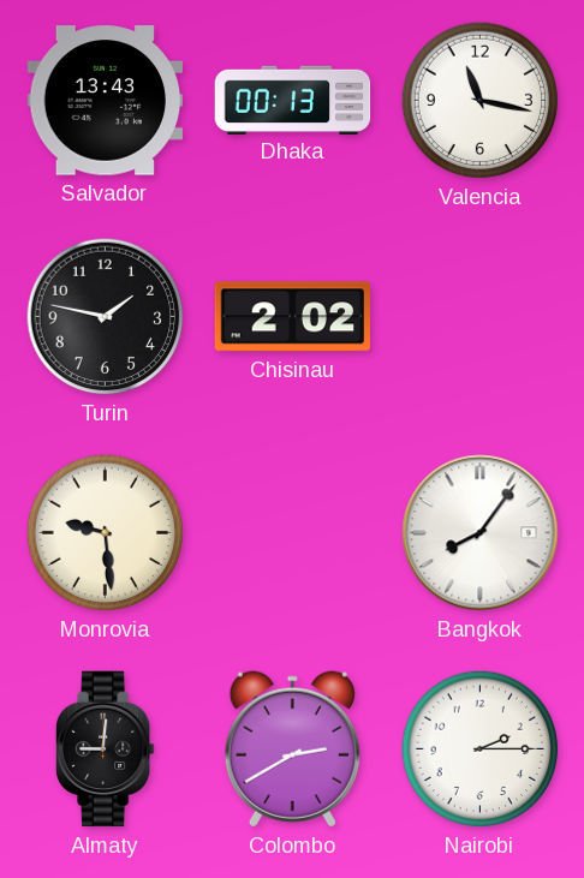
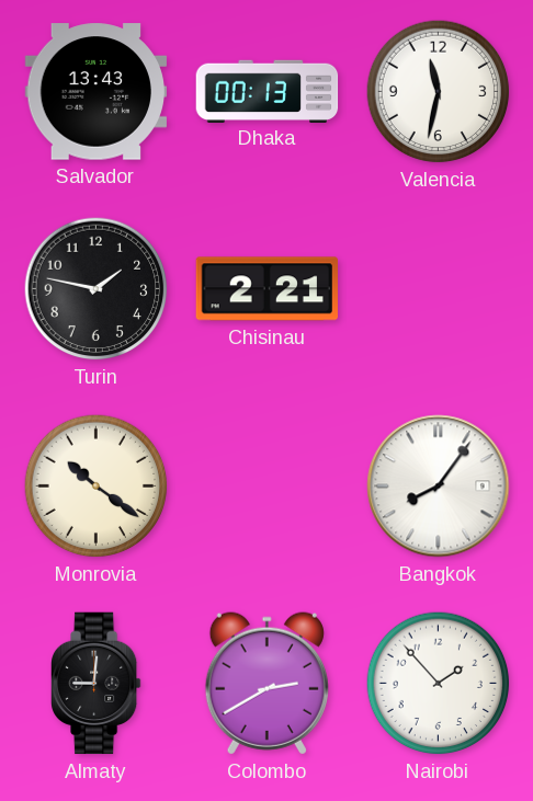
Valencia: 11:17 -> 11:32 (439, 92)
Chisinau: 2:02 -> 2:21 (266, 289)
Monrovia: 9:29 -> 10:21 (97, 487)
Nairobi: 2:15 -> 1:53 (439, 684)
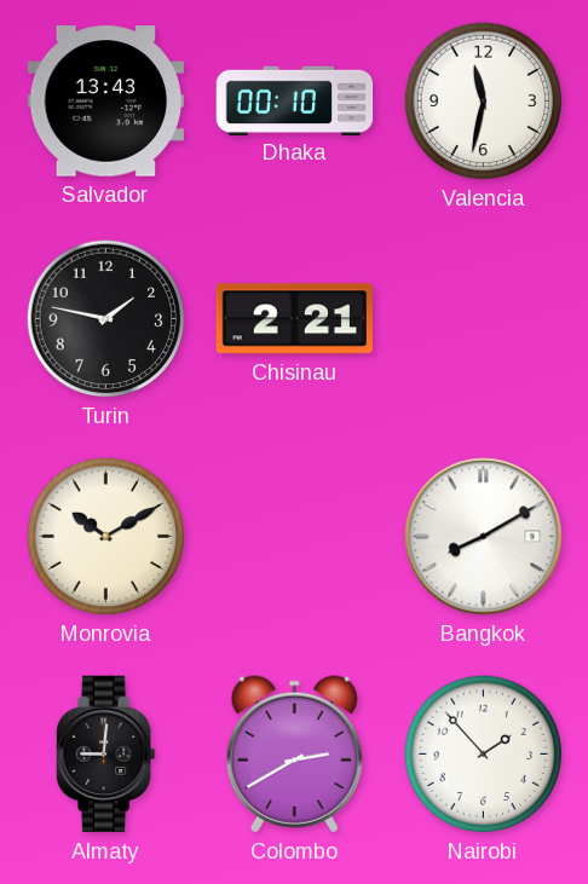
Dhaka: 00:13 -> 00:10 (295, 100)
Monrovia: 10:21 -> 10:10 (106, 537)
Bangkok: 8:06 -> 8:10 (484, 537)
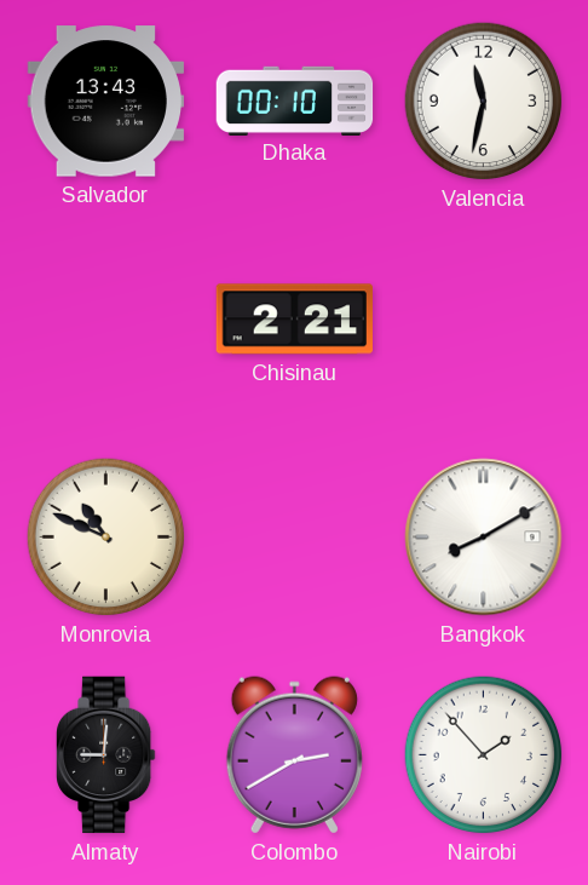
Turin: 1:47 -> none (106, 319)
Monrovia: 10:10 -> 10:49 (106, 538)
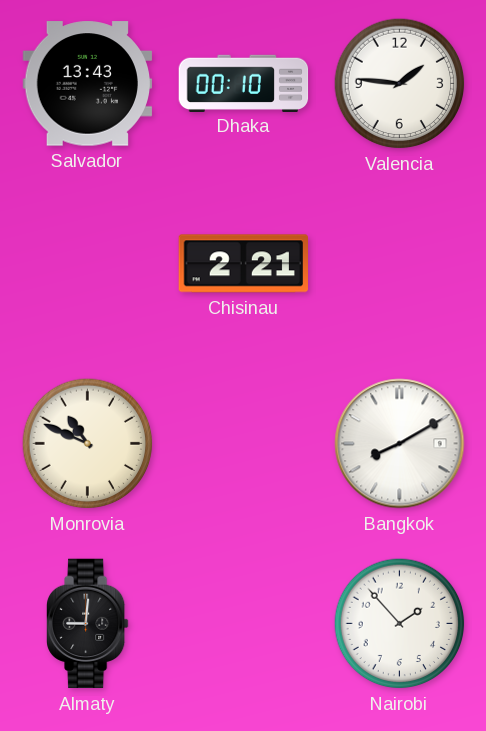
Valencia: 11:32 -> 1:46 (400, 84)
Colombo: 2:40 -> none (294, 755)
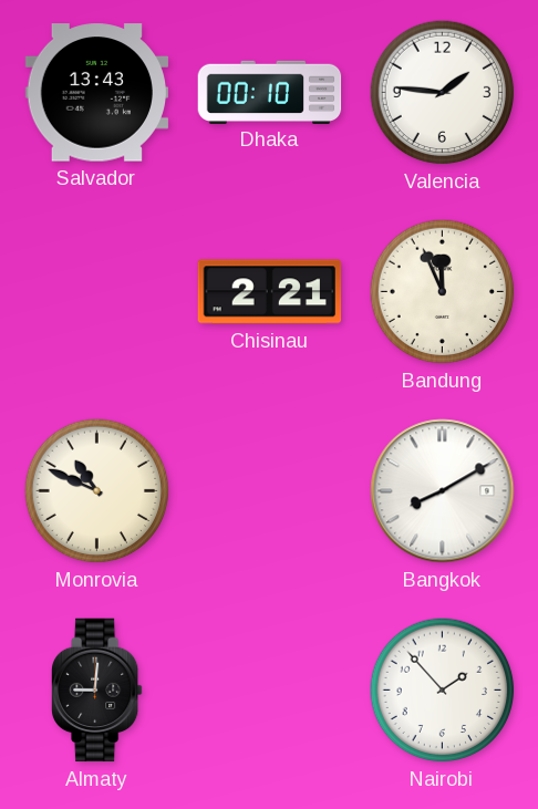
Bandung: none -> 11:56 (443, 292)
